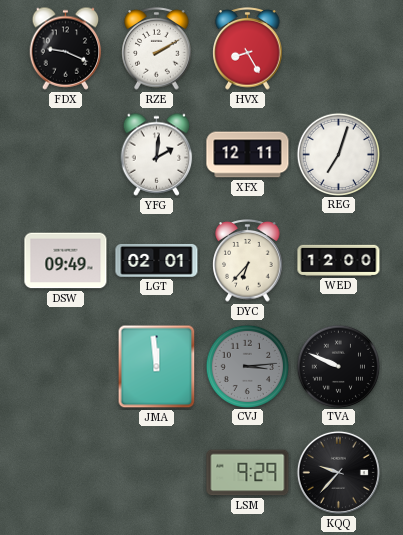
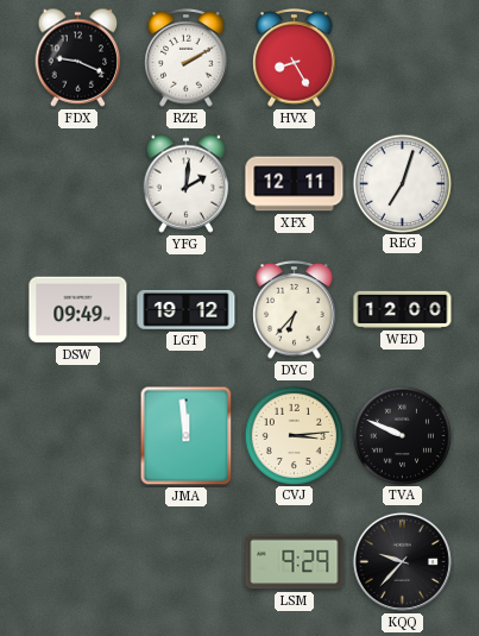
LGT: 02:01 -> 19:12 (187, 309)
CVJ dial: grey -> cream (294, 435)
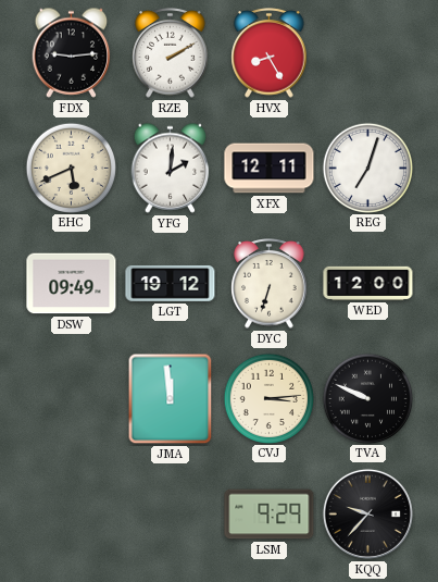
FDX: 9:19 -> 9:14 (72, 52)
EHC: none -> 5:41 (71, 168)
DYC: 6:37 -> 6:33 (270, 284)
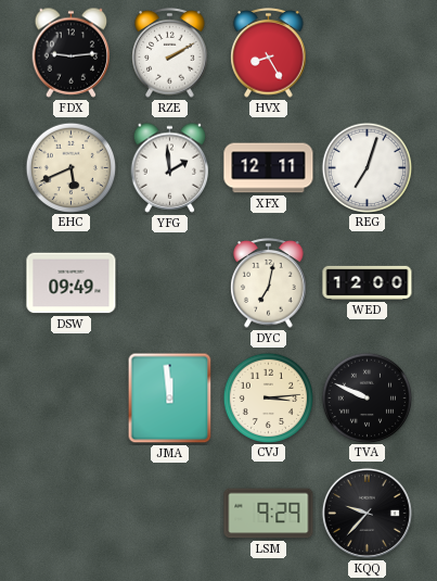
YFG: 2:01 -> 1:59 (170, 167)
LGT: 19:12 -> none (171, 283)
DYC: 6:33 -> 7:02 (269, 283)
